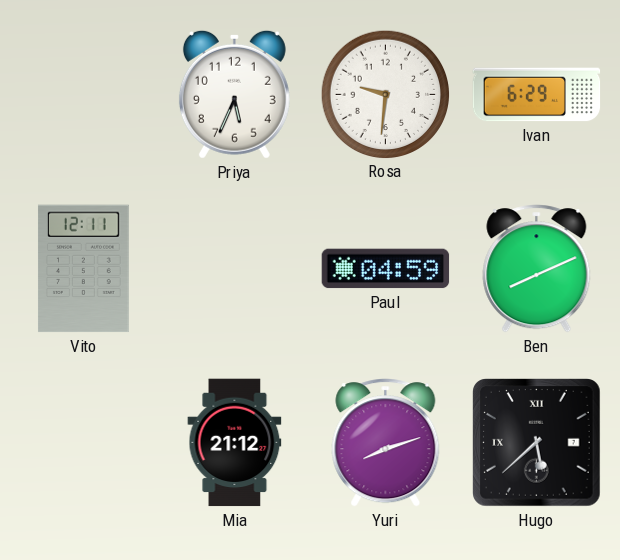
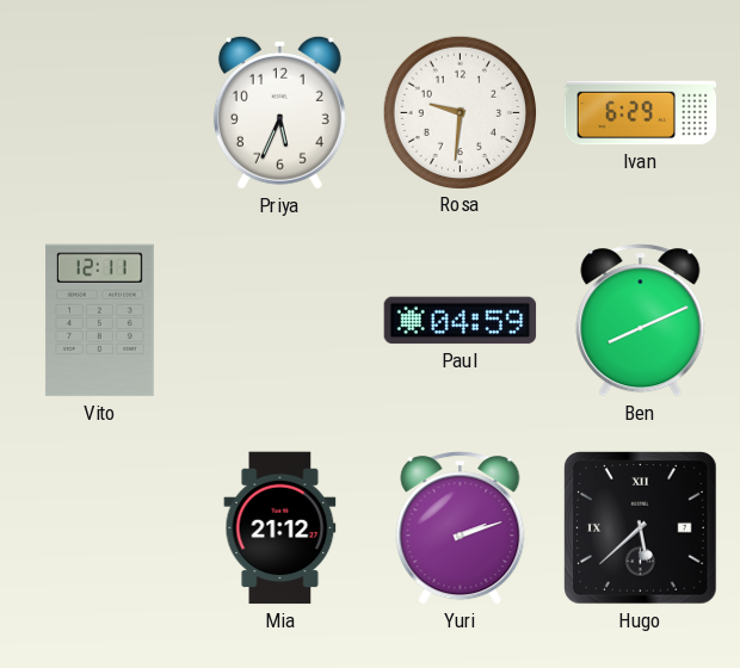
Yuri: 8:12 -> 2:12 (461, 528)
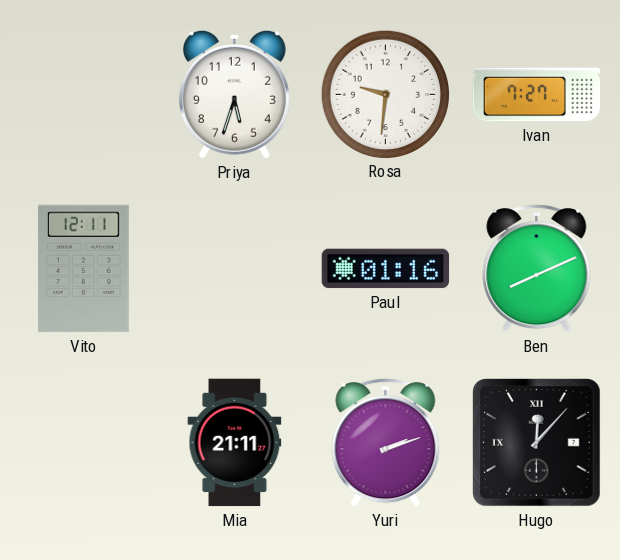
Priya: 5:34 -> 5:33 (234, 94)
Ivan: 6:29 -> 7:27 (537, 95)
Paul: 04:59 -> 01:16 (386, 269)
Mia: 21:12 -> 21:11 (235, 443)
Hugo: 5:38 -> 12:07 (537, 443)
